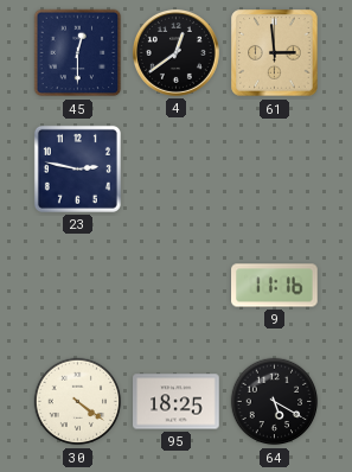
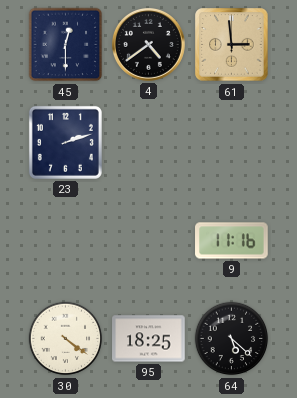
4: 12:39 -> 4:39 (148, 44)
23: 2:47 -> 2:12 (65, 142)
64: 5:20 -> 5:22 (232, 339)
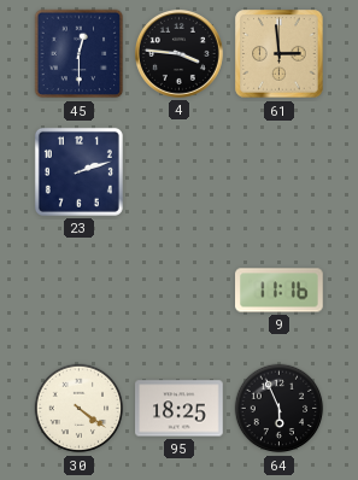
4: 4:39 -> 3:46 (178, 53)
64: 5:22 -> 5:56 (280, 409)
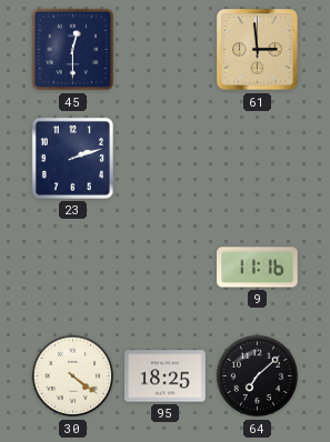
4: 3:46 -> none (178, 53)
64: 5:56 -> 7:08 (258, 376)
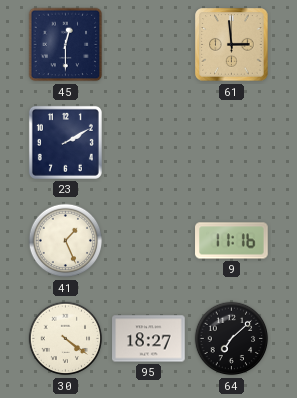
23: 2:12 -> 2:10 (65, 142)
41: none -> 1:26 (66, 241)
95: 18:25 -> 18:27 (149, 339)
